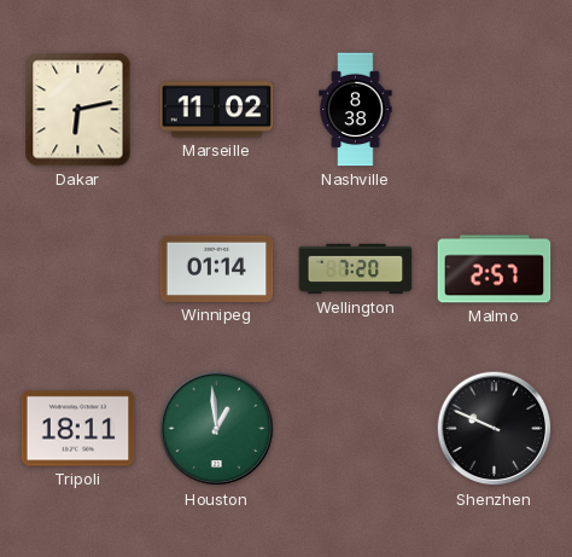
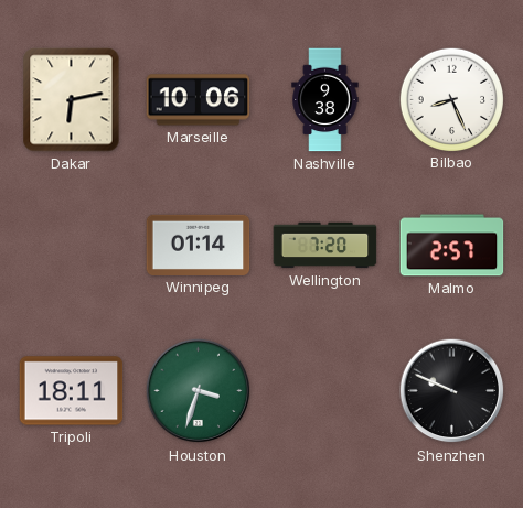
Marseille: 11:02 -> 10:06 (199, 100)
Nashville: 8:38 -> 9:38 (325, 100)
Bilbao: none -> 8:26 (451, 99)
Houston: 12:59 -> 3:33 (199, 391)
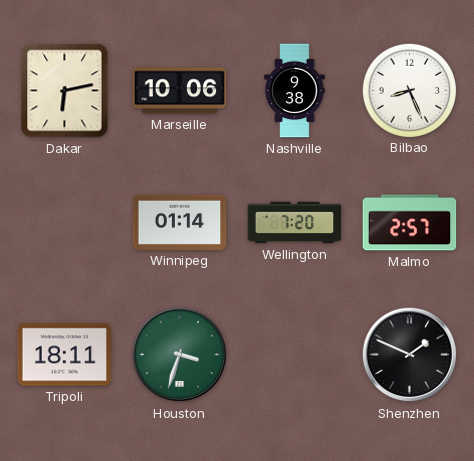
Shenzhen: 9:49 -> 1:49 (410, 355)
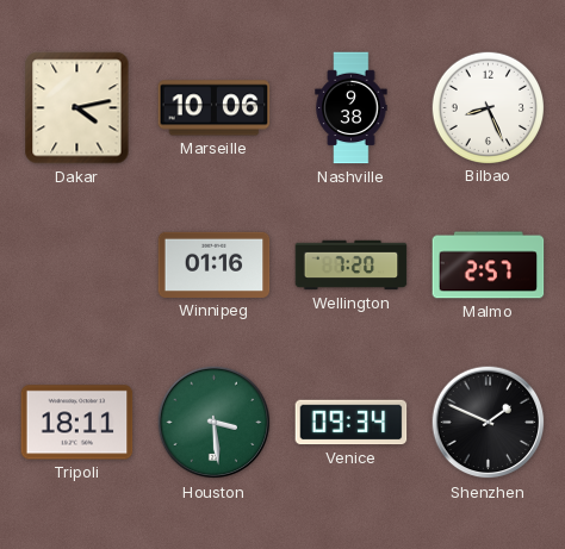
Dakar: 6:13 -> 4:13 (77, 108)
Winnipeg: 01:14 -> 01:16 (215, 264)
Houston: 3:33 -> 3:29 (215, 423)
Venice: none -> 09:34 (352, 423)
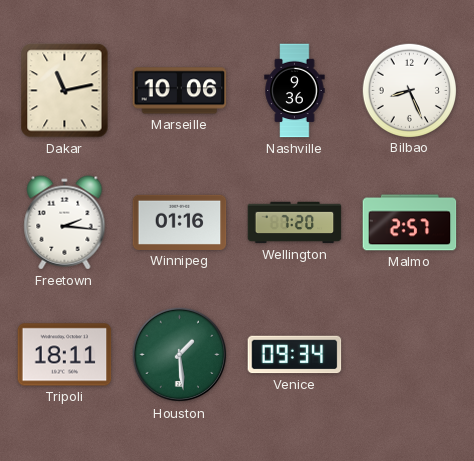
Dakar: 4:13 -> 11:13 (65, 91)
Nashville: 9:38 -> 9:36 (295, 91)
Freetown: none -> 2:16 (65, 223)
Houston: 3:29 -> 1:29 (180, 355)
Shenzhen: 1:49 -> none (489, 423)
